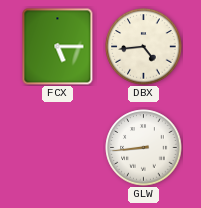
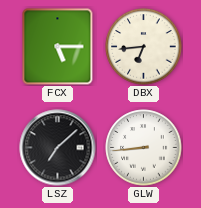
DBX: 4:44 -> 6:44 (144, 47)
LSZ: none -> 7:08 (58, 148)
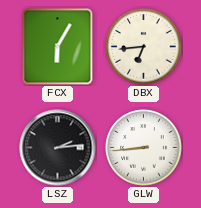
FCX: 5:15 -> 6:05 (58, 47)
LSZ: 7:08 -> 2:14 (58, 148)
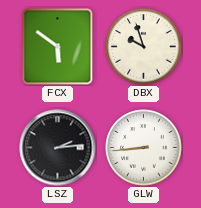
FCX: 6:05 -> 5:51 (58, 47)
DBX: 6:44 -> 9:57 (144, 47)
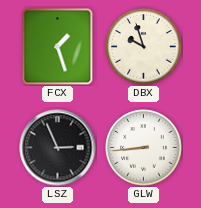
FCX: 5:51 -> 1:27 (58, 47)
LSZ: 2:14 -> 2:56 (58, 148)
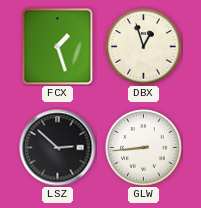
DBX: 9:57 -> 12:57 (144, 47)
LSZ: 2:56 -> 2:52 (58, 148)
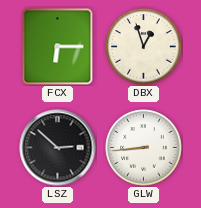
FCX: 1:27 -> 6:15 (58, 47)
